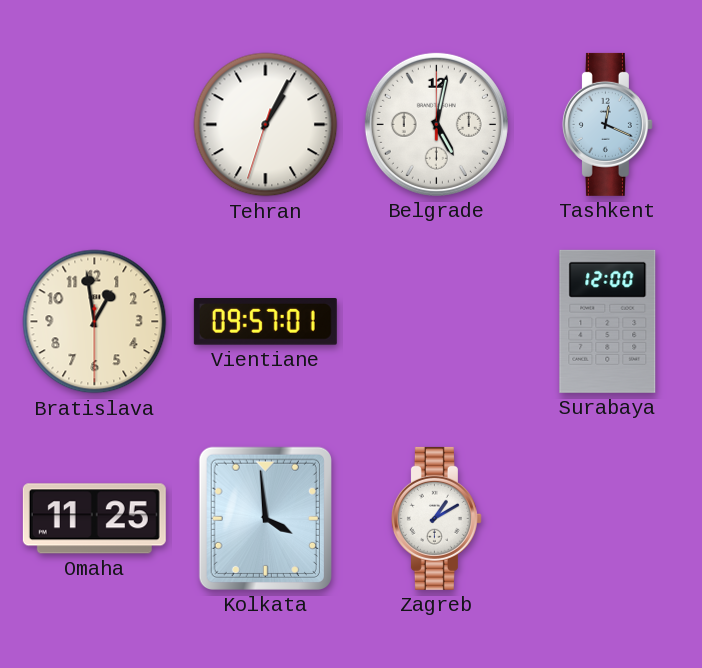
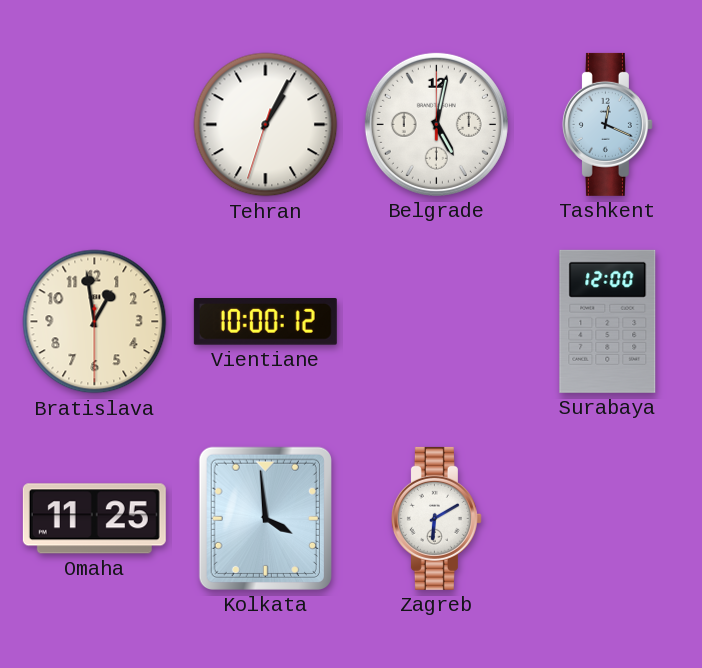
Vientiane: 09:57 -> 10:00 (265, 322)
Zagreb: 1:10 -> 6:10 (436, 518)
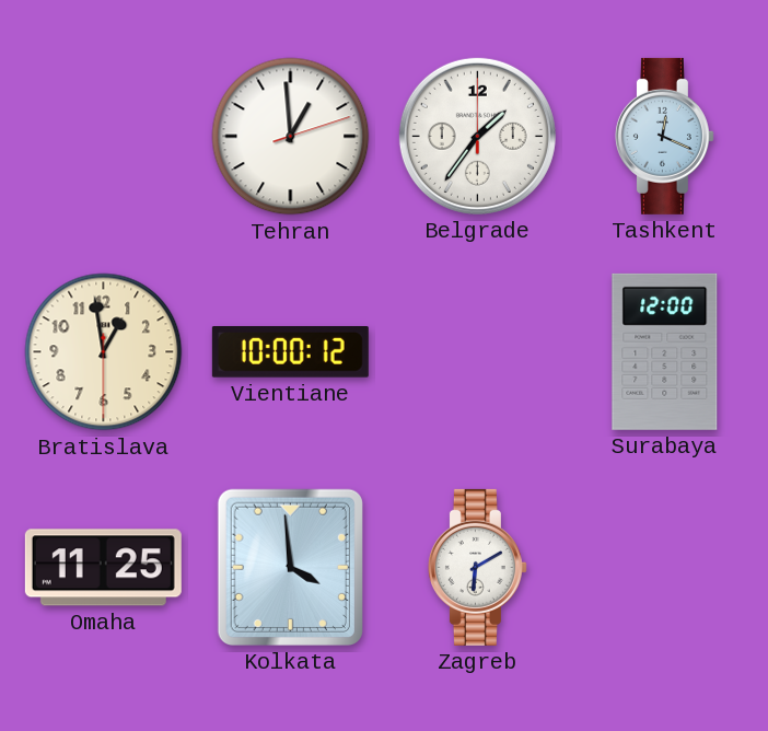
Tehran: 1:04 -> 12:59 (291, 137)
Belgrade: 5:02 -> 1:36 (477, 136)
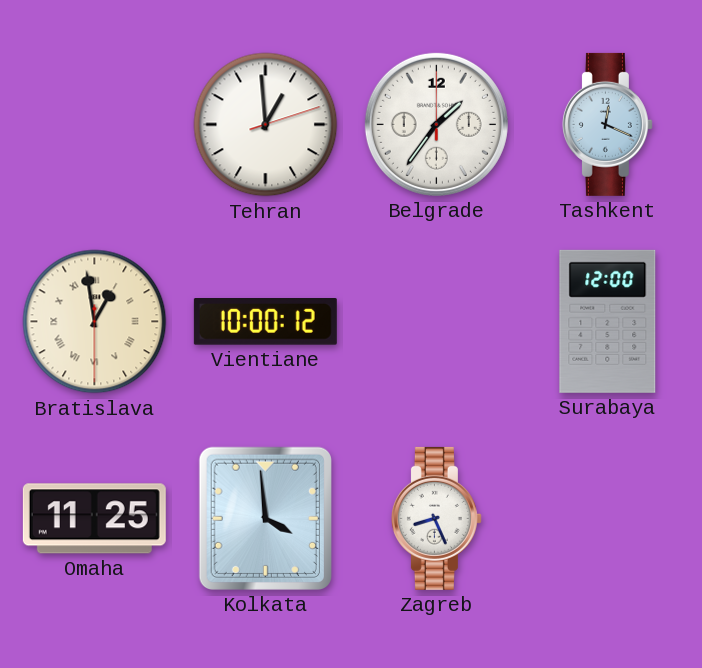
Bratislava numerals: Arabic -> Roman (95, 322)
Zagreb: 6:10 -> 8:26 (436, 518)
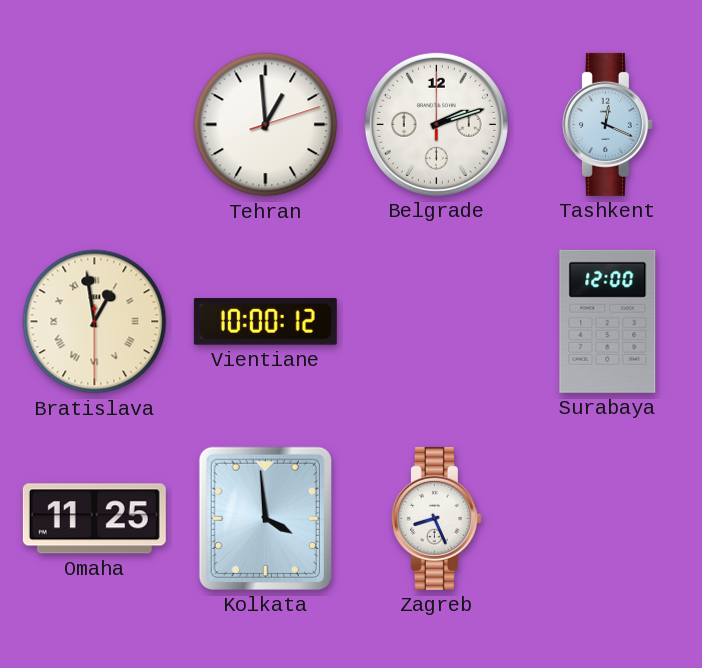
Belgrade: 1:36 -> 2:12 (436, 124)
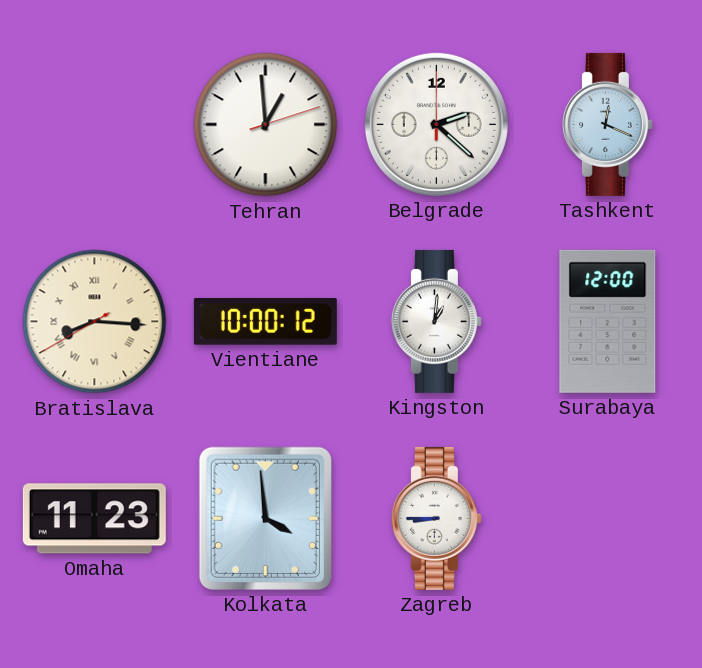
Belgrade: 2:12 -> 2:22 (436, 124)
Bratislava: 12:58 -> 8:15 (95, 322)
Kingston: none -> 1:01 (436, 321)
Omaha: 11:25 -> 11:23 (94, 519)
Zagreb: 8:26 -> 8:45 (436, 518)
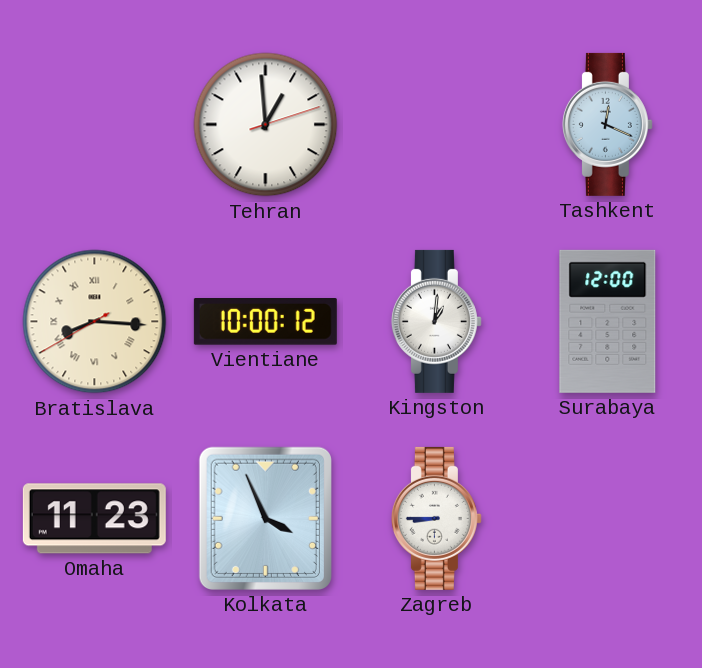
Belgrade: 2:22 -> none (436, 124)
Kolkata: 3:59 -> 3:56 (265, 518)
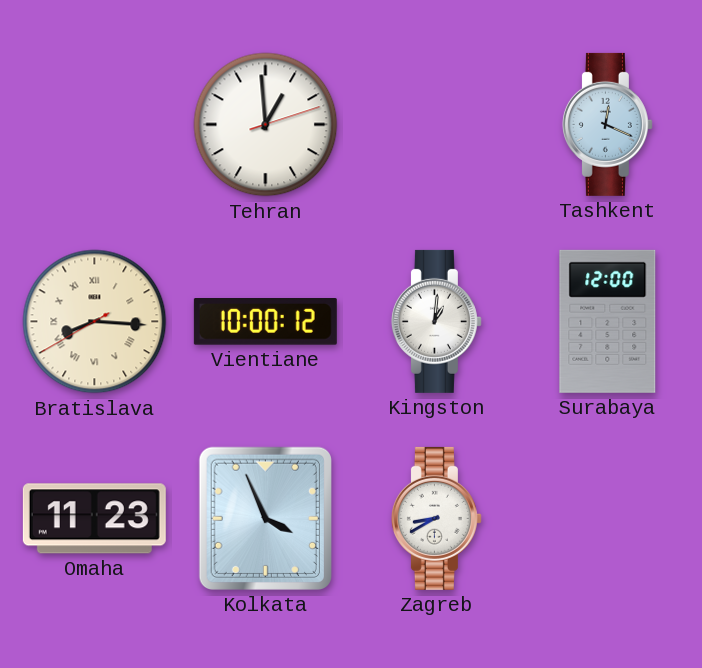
Zagreb: 8:45 -> 8:40 (436, 518)
